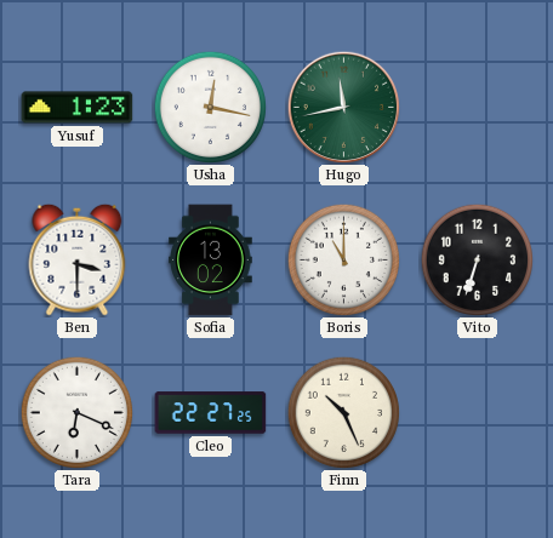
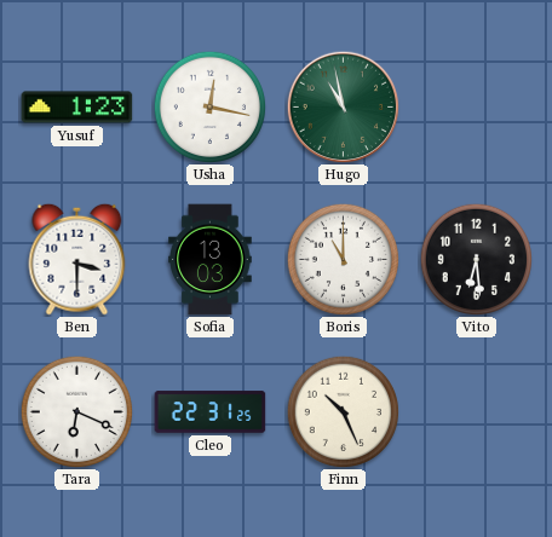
Hugo: 11:43 -> 10:58 (343, 106)
Sofia: 13:02 -> 13:03 (211, 260)
Vito: 6:33 -> 6:29 (476, 259)
Cleo: 22:27 -> 22:31 (211, 412)
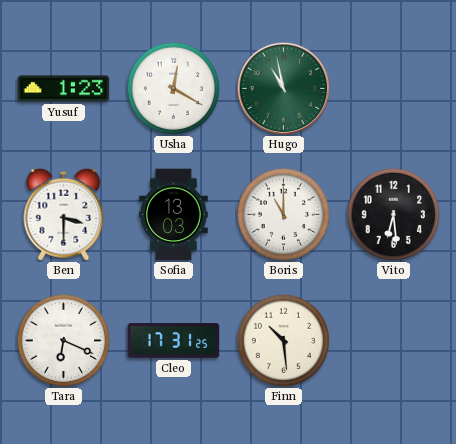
Usha: 12:17 -> 12:20 (173, 88)
Cleo: 22:31 -> 17:31 (174, 341)
Finn: 10:26 -> 10:29 (283, 340)
